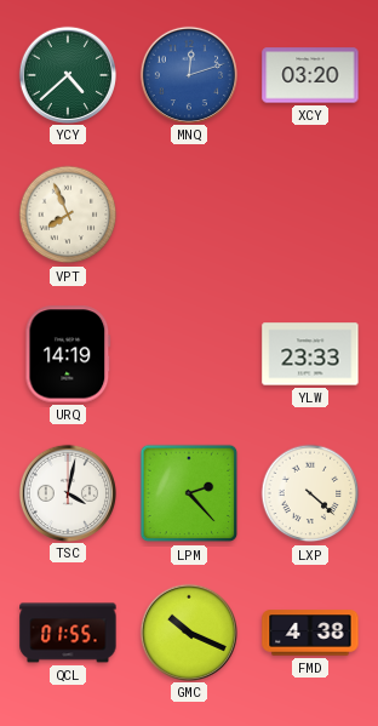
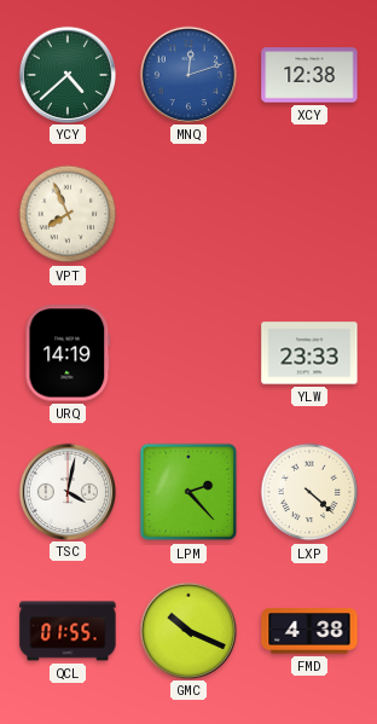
XCY: 03:20 -> 12:38 (309, 75)
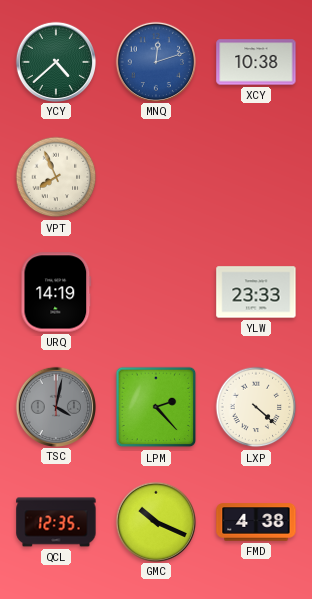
XCY: 12:38 -> 10:38 (256, 62)
TSC dial: white -> grey (55, 406)
QCL: 01:55 -> 12:35 (56, 522)
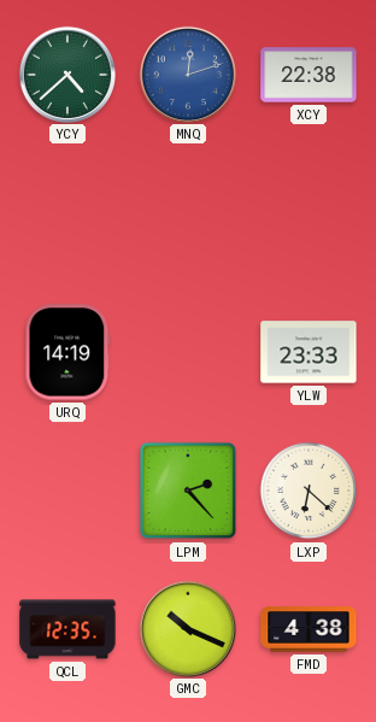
XCY: 10:38 -> 22:38 (309, 75)
VPT: 7:56 -> none (56, 177)
TSC: 4:02 -> none (55, 406)
LXP: 4:22 -> 6:22 (309, 491)
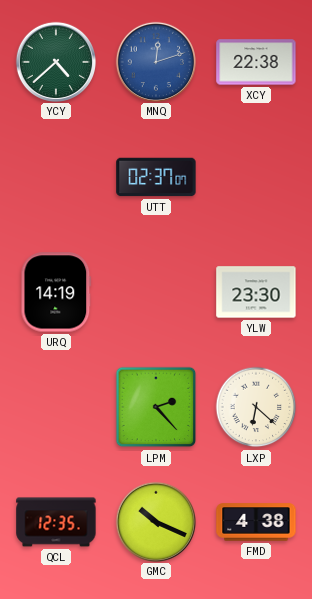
UTT: none -> 02:37 (156, 177)
YLW: 23:33 -> 23:30 (256, 292)
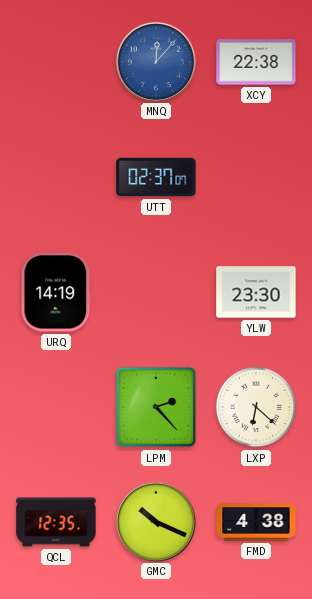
YCY: 4:38 -> none (55, 61)
MNQ: 12:12 -> 12:07 (155, 61)
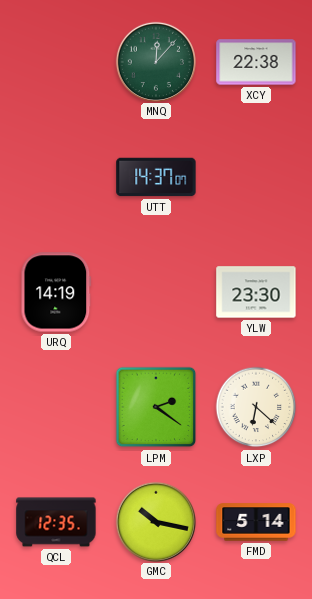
MNQ dial: blue -> green (155, 61)
UTT: 02:37 -> 14:37 (156, 177)
LPM: 2:23 -> 2:21 (156, 407)
GMC: 10:19 -> 10:17 (155, 521)
FMD: 4:38 -> 5:14 (256, 522)
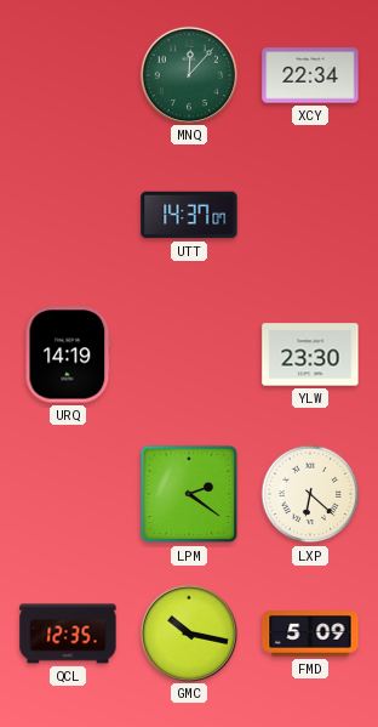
XCY: 22:38 -> 22:34 (310, 75)
FMD: 5:14 -> 5:09 (310, 634)
